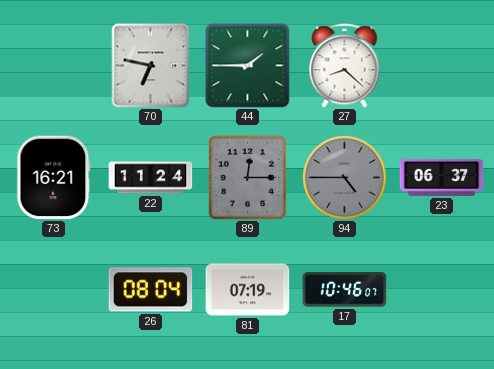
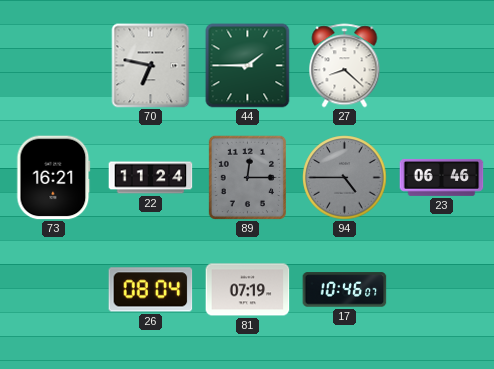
23: 06:37 -> 06:46 (442, 177)
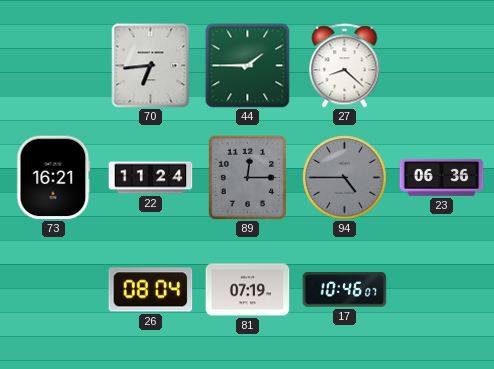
70: 6:47 -> 6:44 (151, 66)
23: 06:46 -> 06:36 (442, 177)
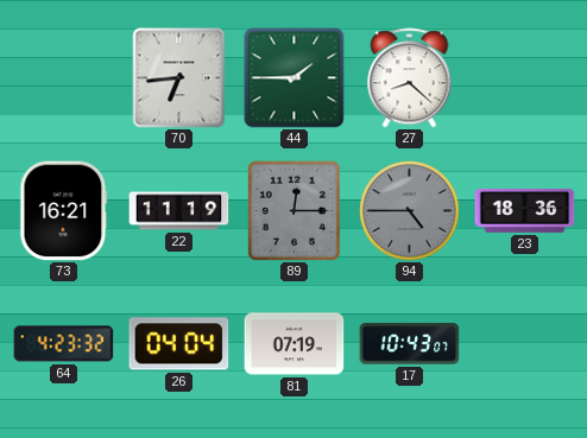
22: 11:24 -> 11:19 (179, 211)
23: 06:36 -> 18:36 (525, 210)
64: none -> 4:23 (64, 344)
26: 08:04 -> 04:04 (179, 344)
17: 10:46 -> 10:43 (410, 344)
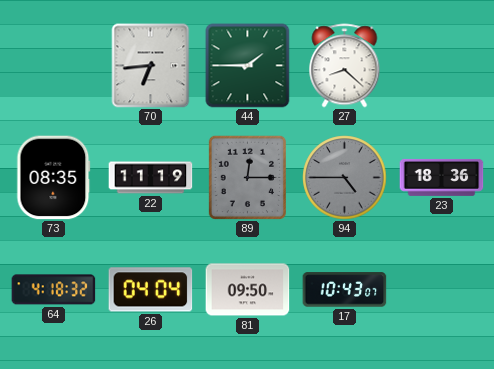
73: 16:21 -> 08:35 (54, 178)
64: 4:23 -> 4:18 (54, 290)
81: 07:19 -> 09:50 (248, 290)
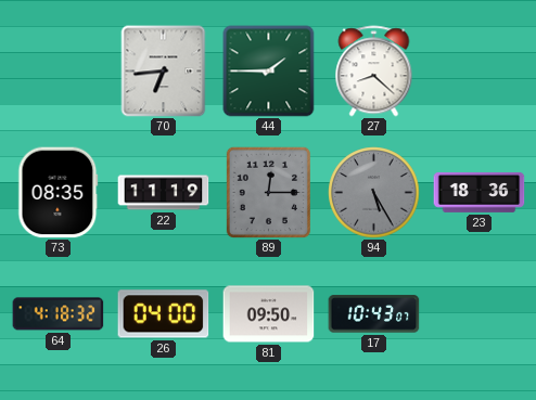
94: 4:45 -> 5:25 (374, 193)
26: 04:04 -> 04:00 (164, 314)
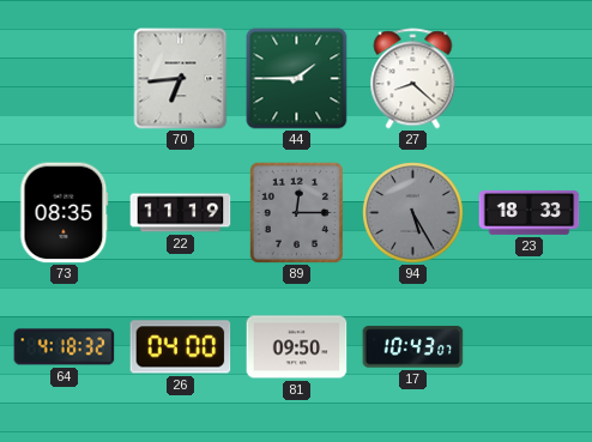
23: 18:36 -> 18:33 (530, 212)
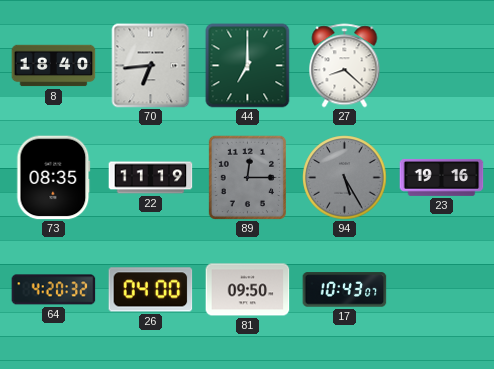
8: none -> 18:40 (54, 66)
44: 1:45 -> 7:00 (248, 66)
23: 18:33 -> 19:16 (442, 177)
64: 4:18 -> 4:20 (54, 290)
